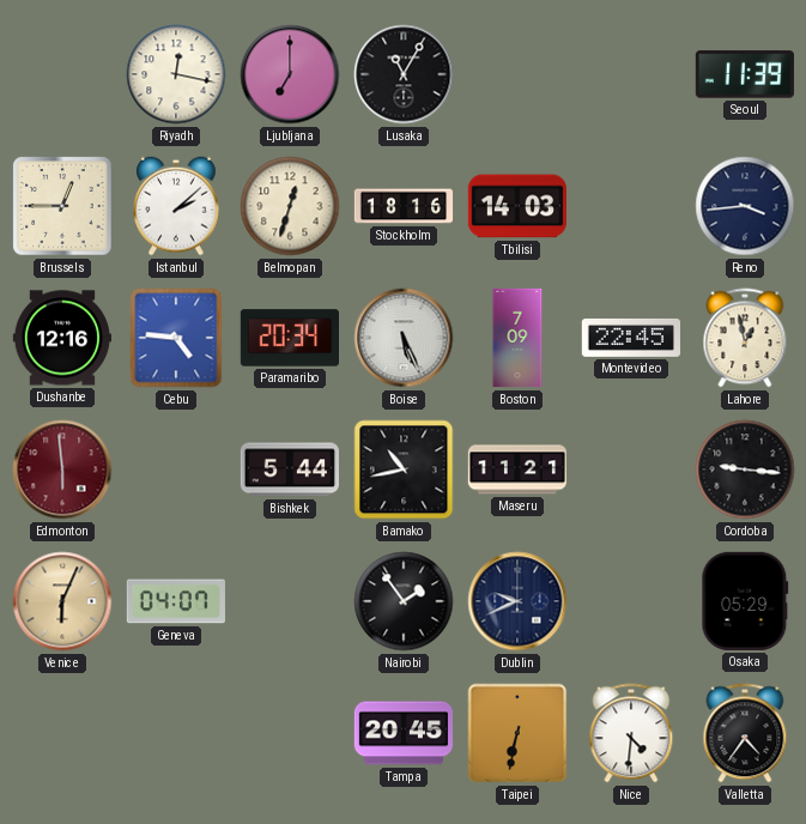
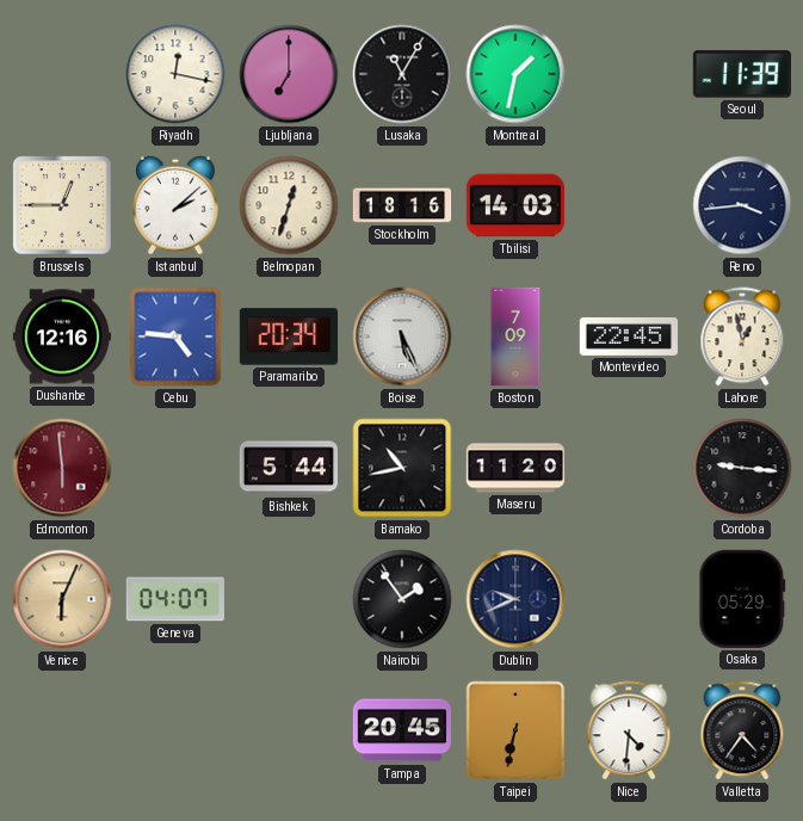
Montreal: none -> 1:32 (515, 74)
Maseru: 11:21 -> 11:20 (515, 468)
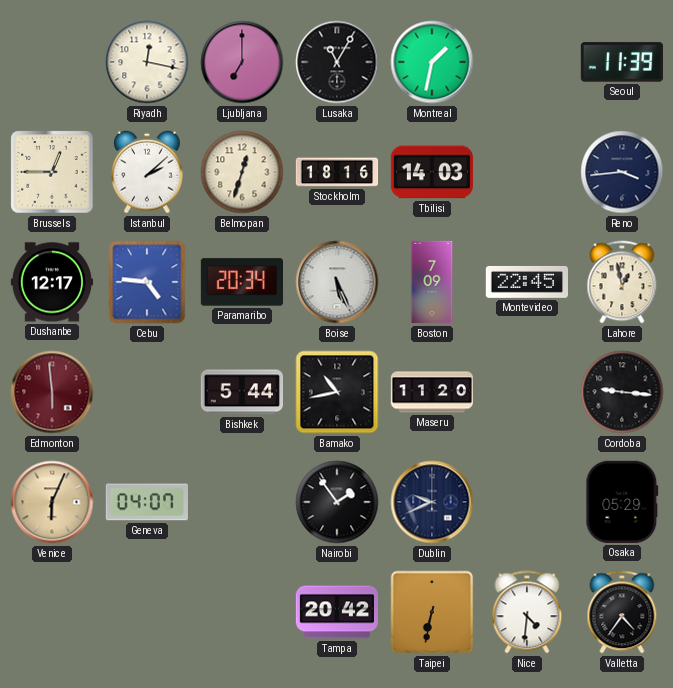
Dushanbe: 12:16 -> 12:17 (51, 282)
Tampa: 20:45 -> 20:42 (336, 612)
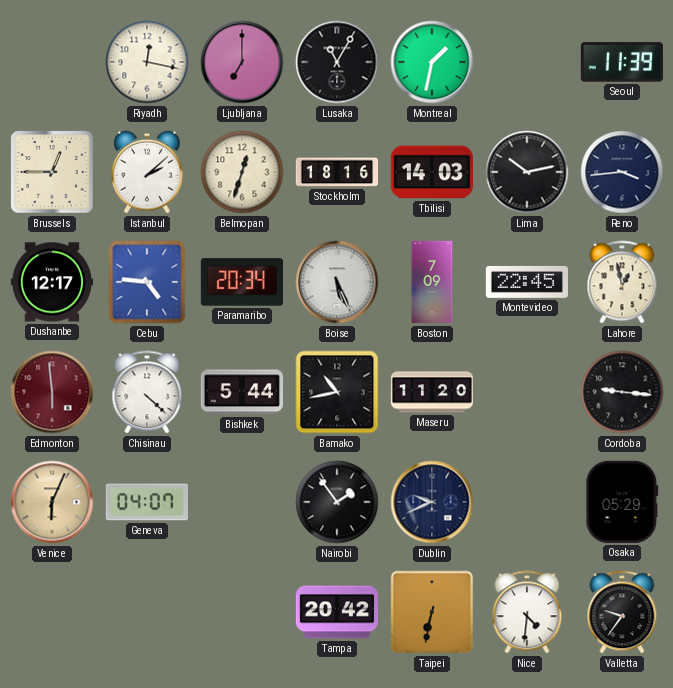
Lima: none -> 10:13 (527, 172)
Chisinau: none -> 4:22 (147, 392)
Valletta: 4:36 -> 9:36 (622, 612)
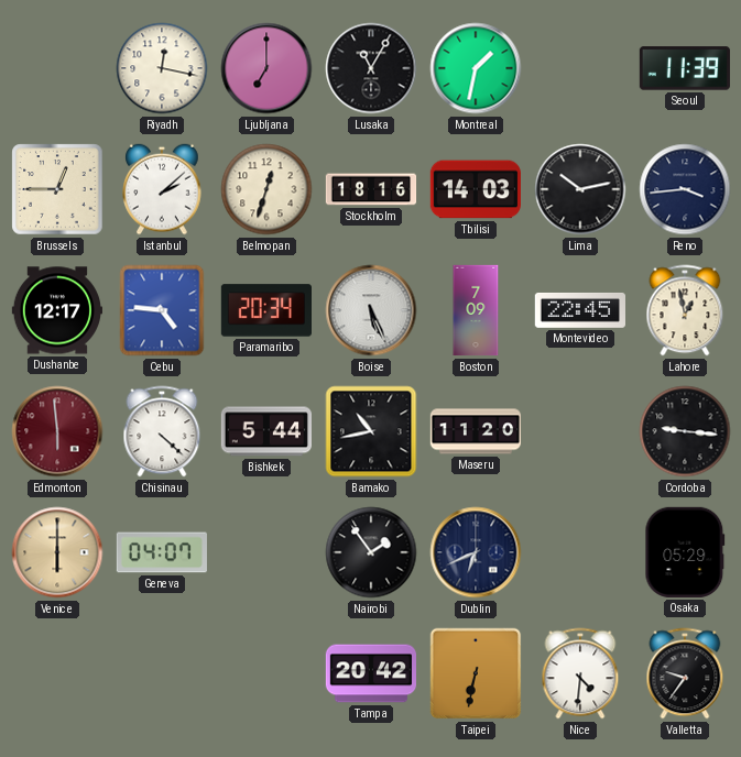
Venice: 6:04 -> 6:00 (57, 552)
Dublin: 9:41 -> 6:41 (476, 552)
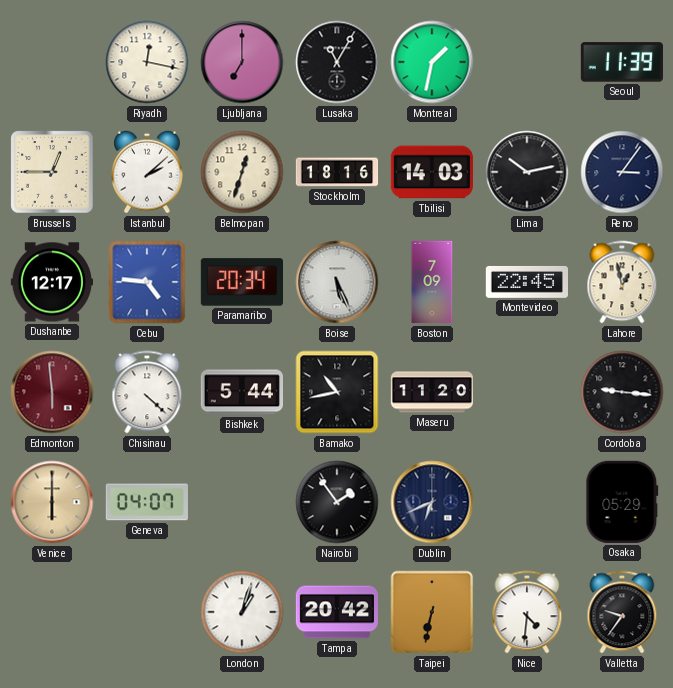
Reno: 3:44 -> 3:06 (622, 172)
London: none -> 1:03 (242, 612)
